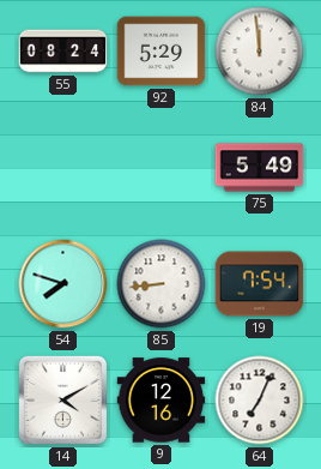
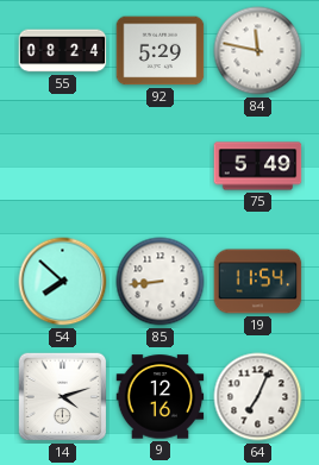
84: 11:59 -> 11:47 (258, 51)
54: 7:48 -> 7:52 (63, 282)
19: 7:54 -> 11:54 (258, 282)
14: 4:10 -> 4:12 (63, 397)
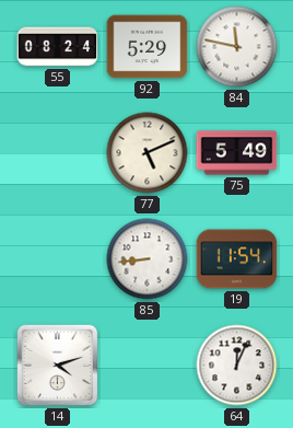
77: none -> 5:11 (148, 153)
54: 7:52 -> none (63, 282)
9: 12:16 -> none (161, 397)
64: 7:04 -> 12:04 (237, 366)
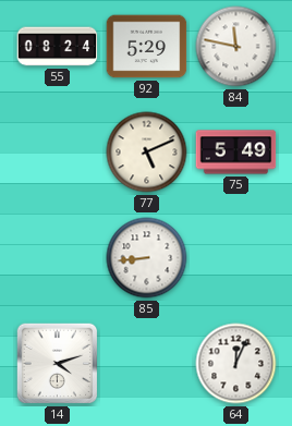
19: 11:54 -> none (237, 259)
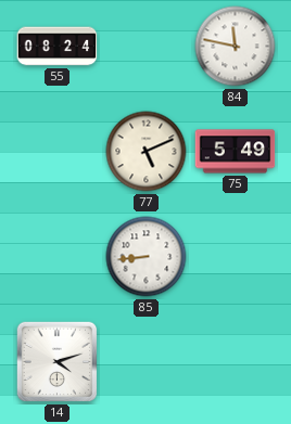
92: 5:29 -> none (147, 47)
64: 12:04 -> none (236, 364)
